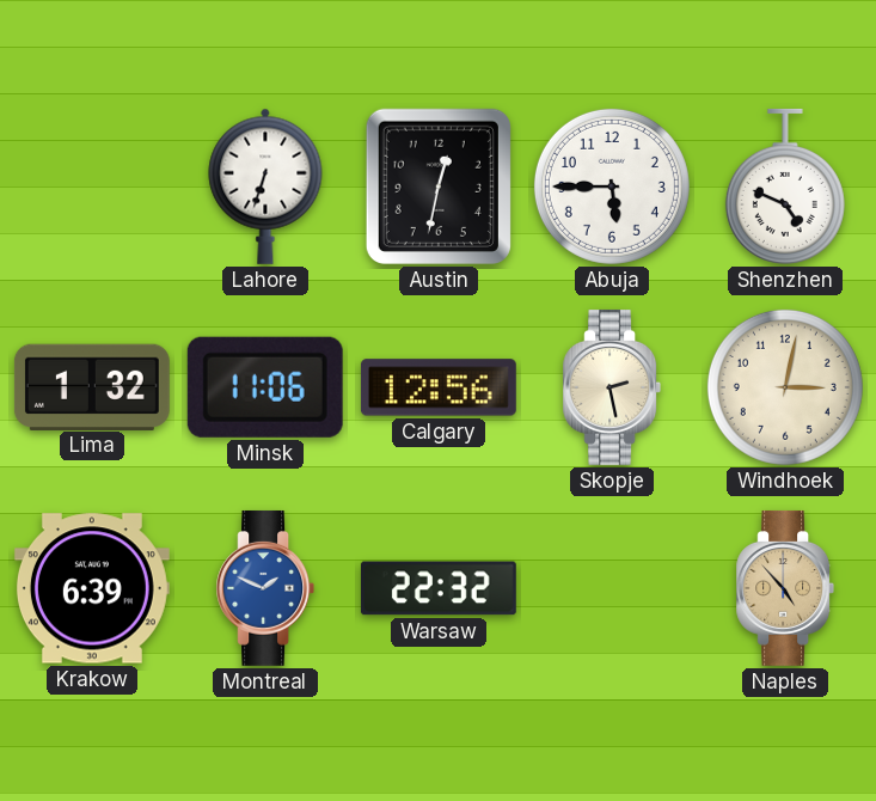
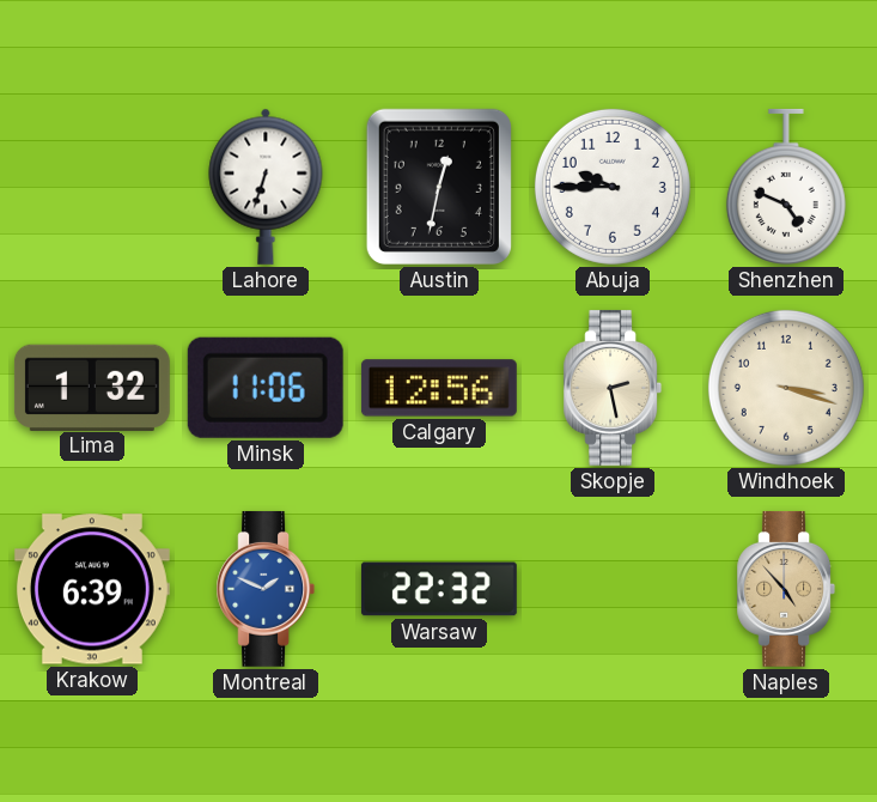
Abuja: 5:45 -> 9:45 (613, 187)
Windhoek: 3:02 -> 3:18 (786, 388)
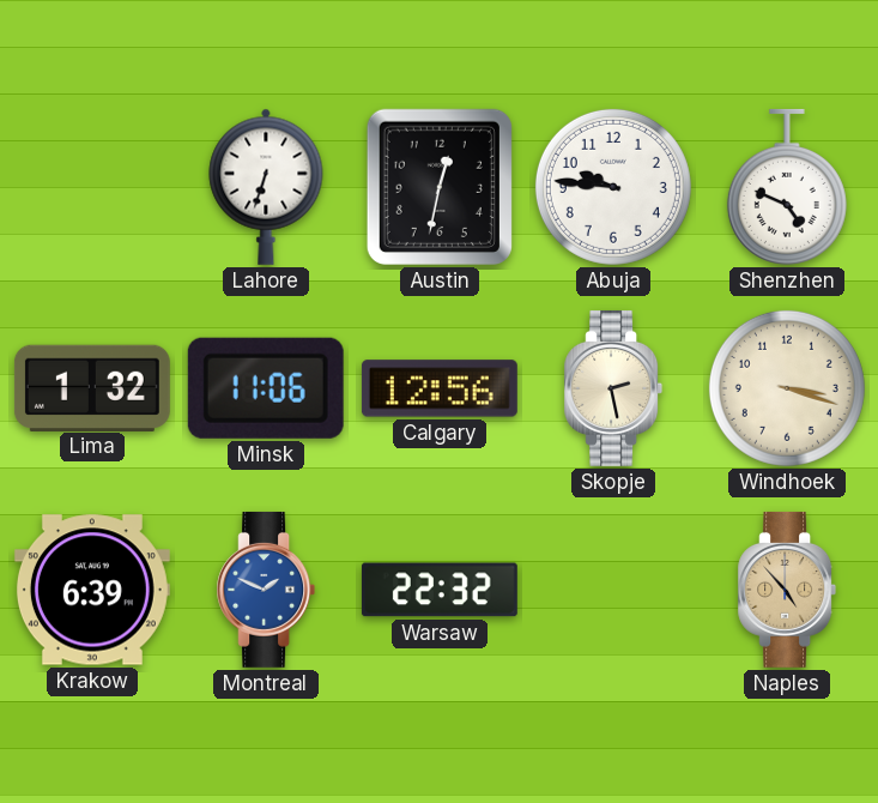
Abuja: 9:45 -> 9:46 (613, 187)
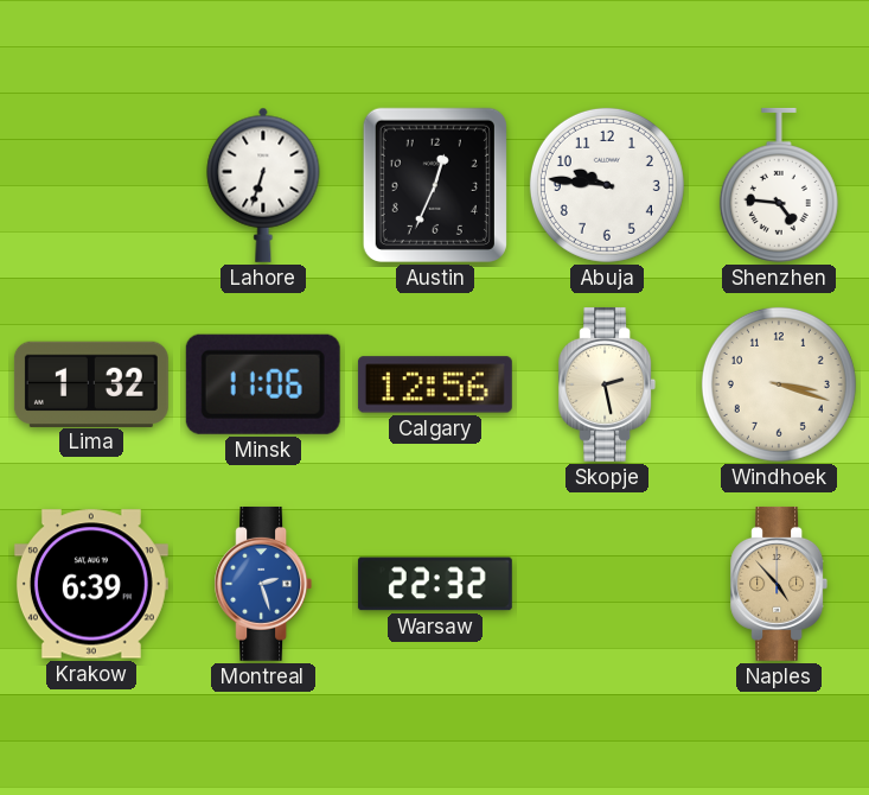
Austin: 12:32 -> 12:34 (435, 185)
Shenzhen: 4:49 -> 4:46 (779, 185)
Montreal: 1:49 -> 2:27 (263, 584)
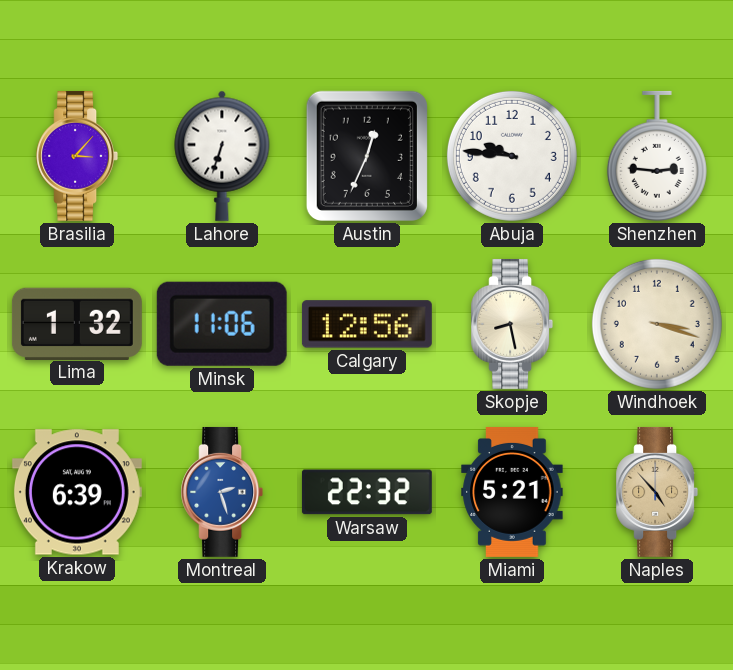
Brasilia: none -> 3:07 (77, 156)
Shenzhen: 4:46 -> 2:46 (657, 156)
Skopje: 2:28 -> 8:28 (512, 324)
Miami: none -> 5:21 (512, 492)
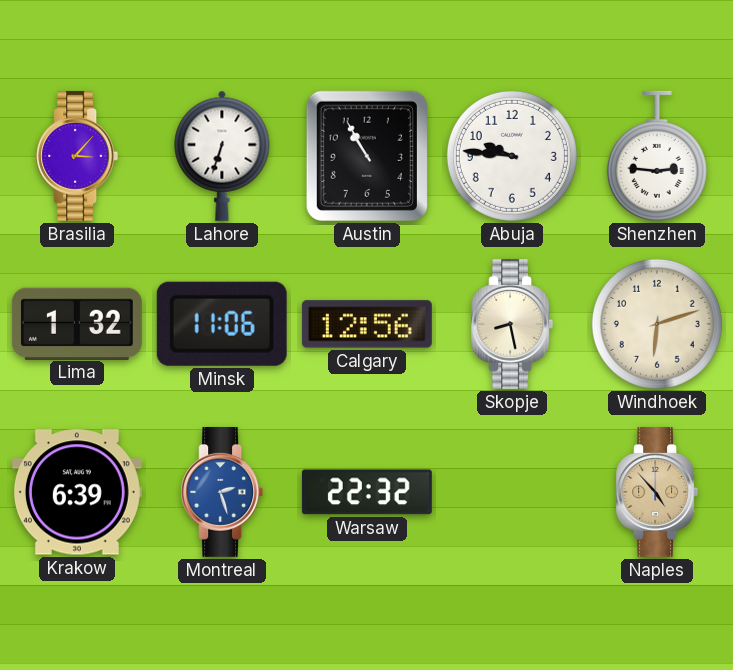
Austin: 12:34 -> 10:55 (367, 156)
Windhoek: 3:18 -> 6:12 (657, 324)
Miami: 5:21 -> none (512, 492)
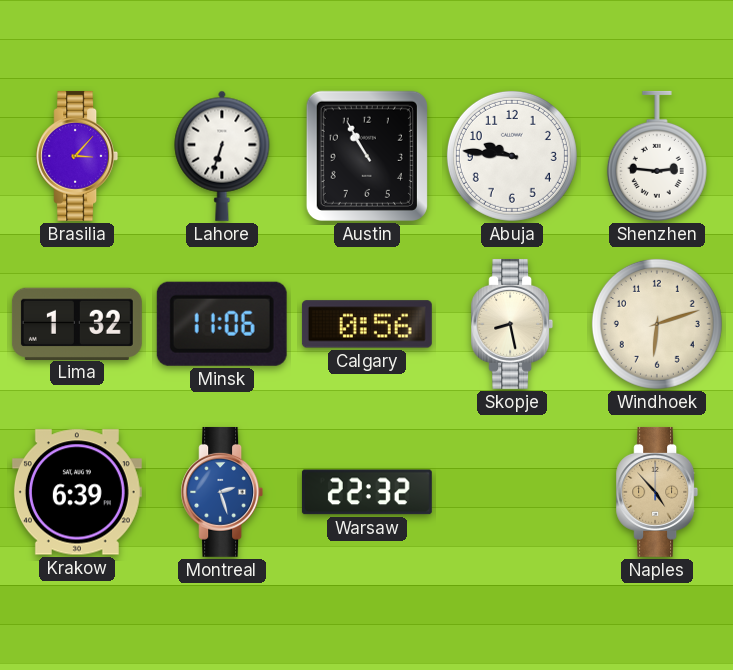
Calgary: 12:56 -> 0:56 (367, 324)
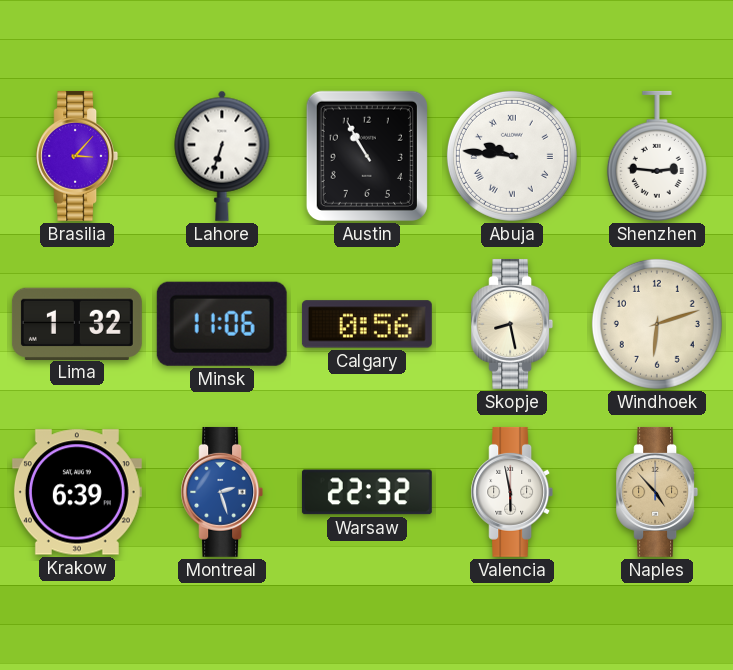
Abuja numerals: Arabic -> Roman (512, 156)
Valencia: none -> 5:58 (512, 492)
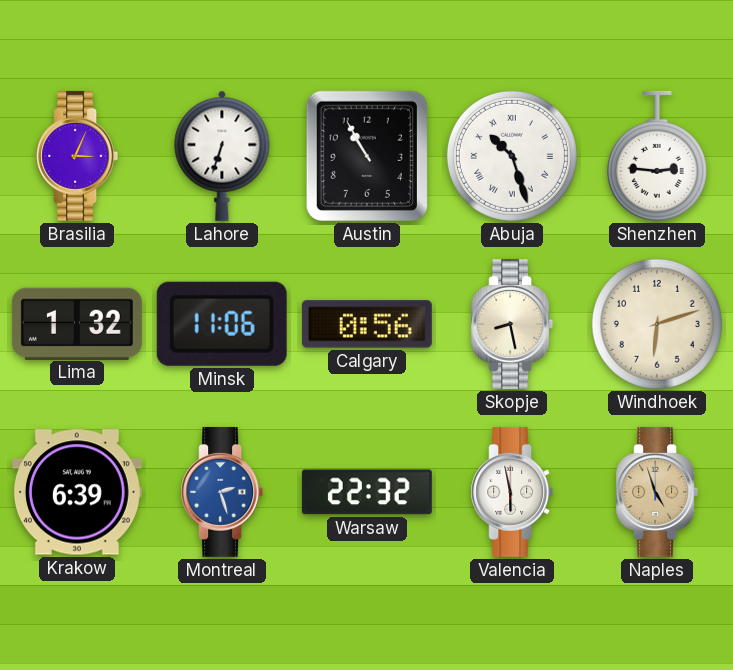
Brasilia: 3:07 -> 3:04 (77, 156)
Abuja: 9:46 -> 10:27 (512, 156)
Naples: 4:53 -> 4:57 (657, 492)
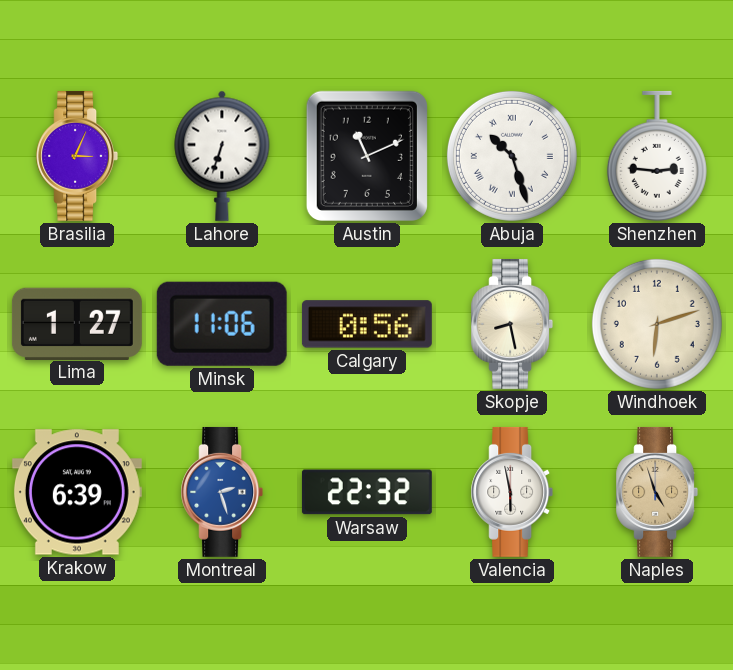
Austin: 10:55 -> 11:11 (367, 156)
Lima: 1:32 -> 1:27 (77, 323)
